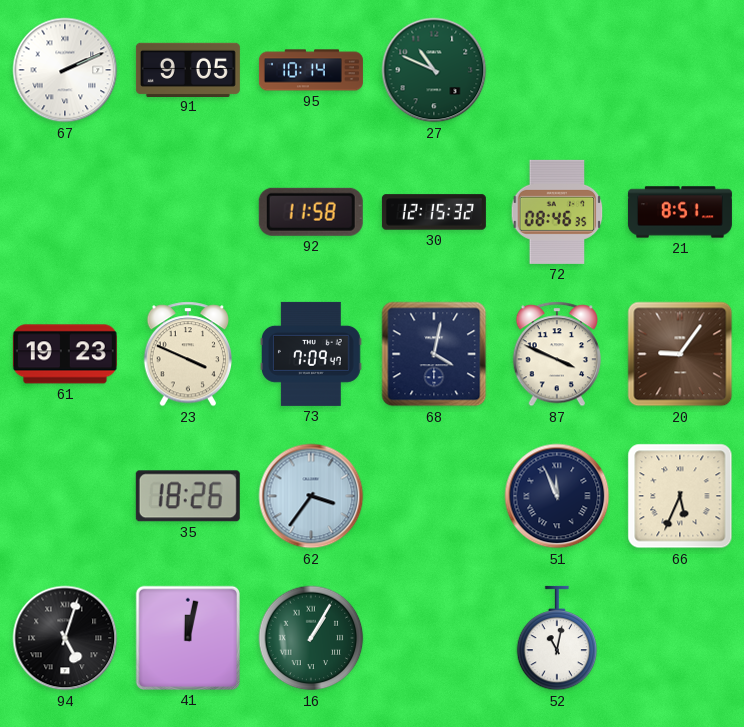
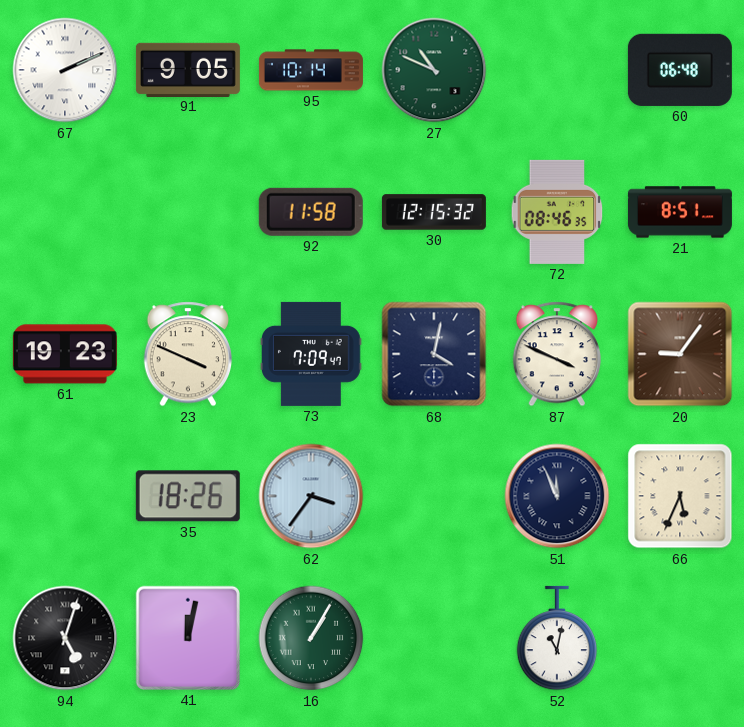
60: none -> 06:48 (680, 70)
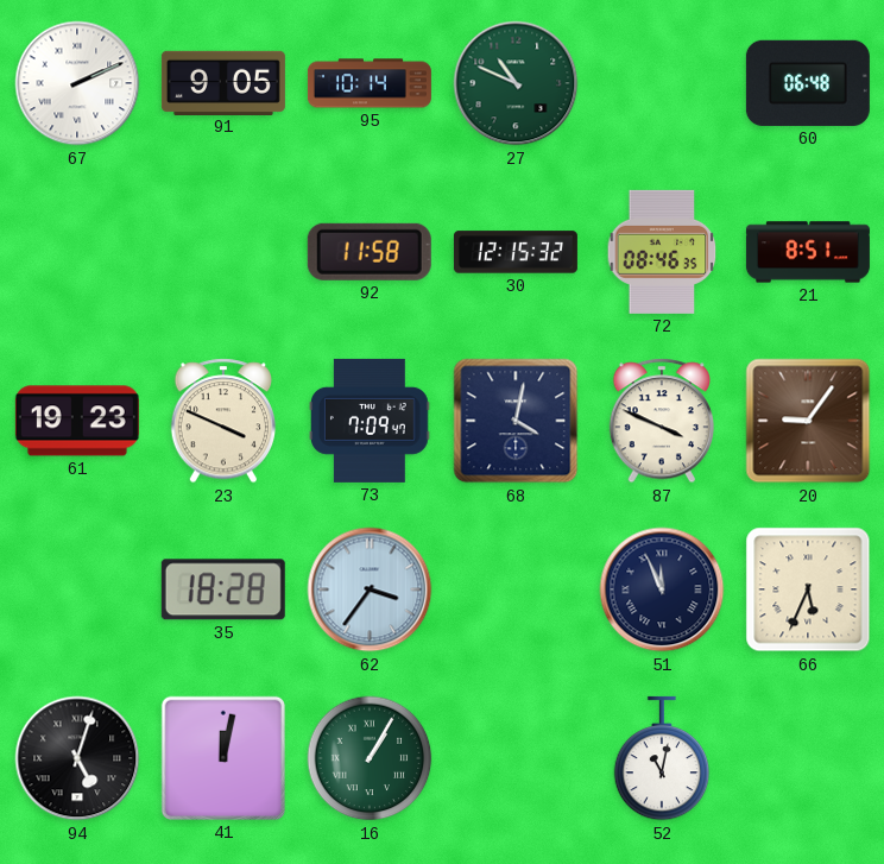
35: 18:26 -> 18:28 (223, 589)
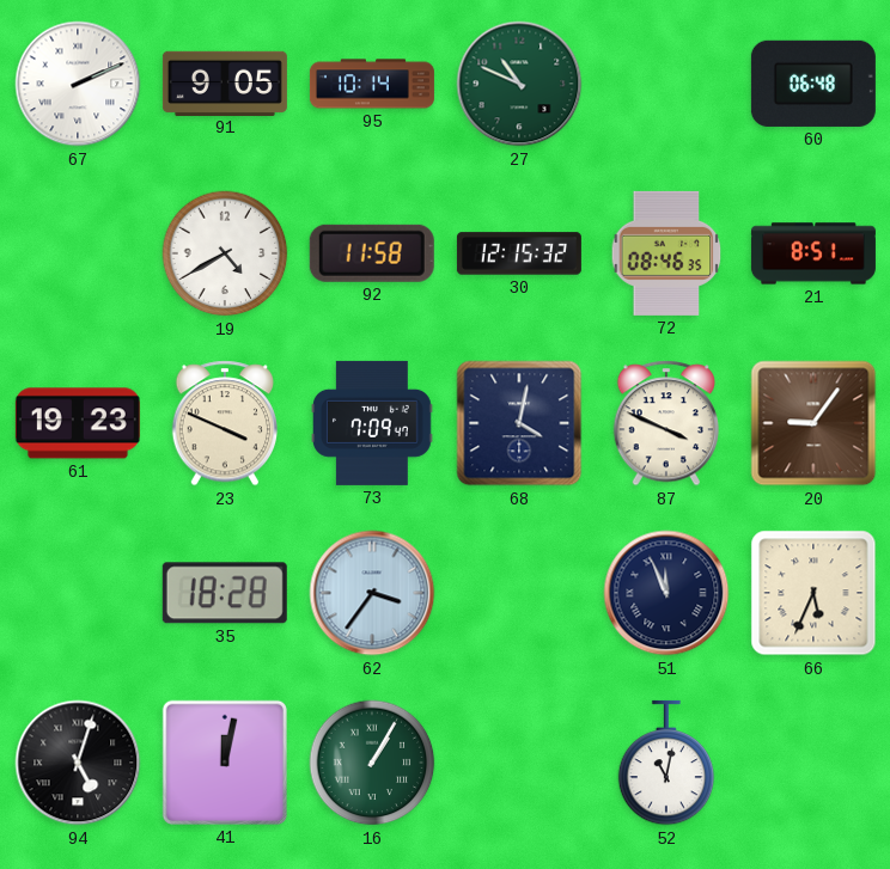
19: none -> 4:40 (225, 253)
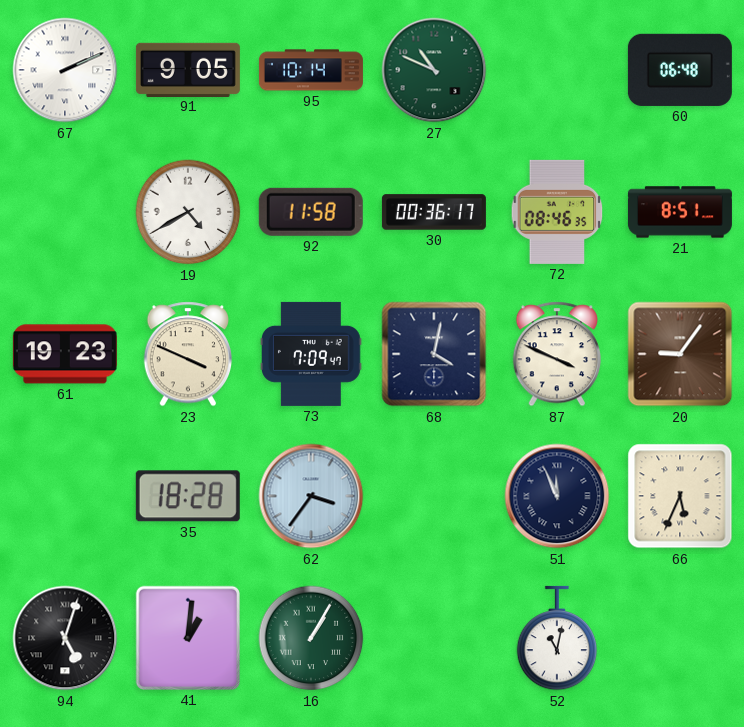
30: 12:15 -> 00:36 (434, 212)
41: 12:02 -> 1:01 (188, 638)
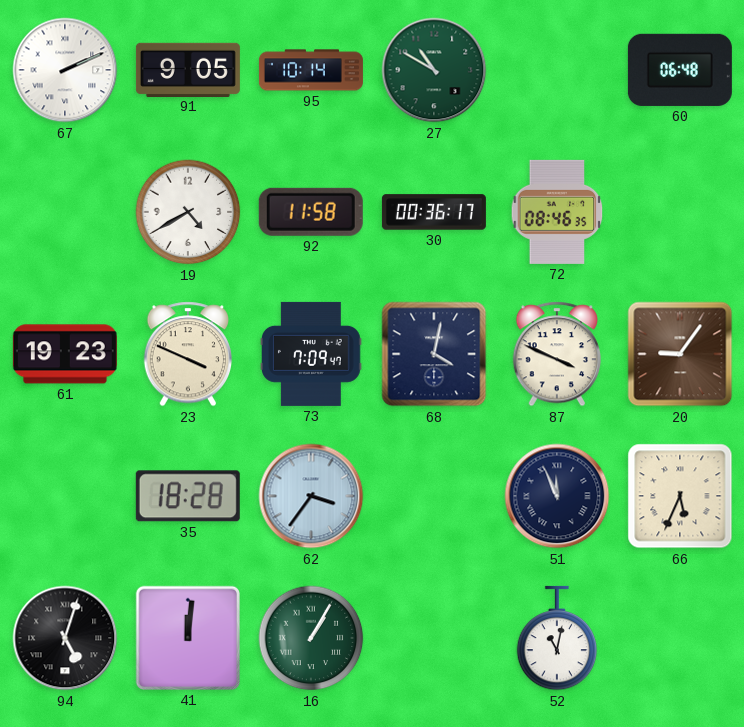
27: 10:49 -> 10:50 (434, 70)
21: 8:51 -> none (680, 212)
41: 1:01 -> 12:01 (188, 638)
